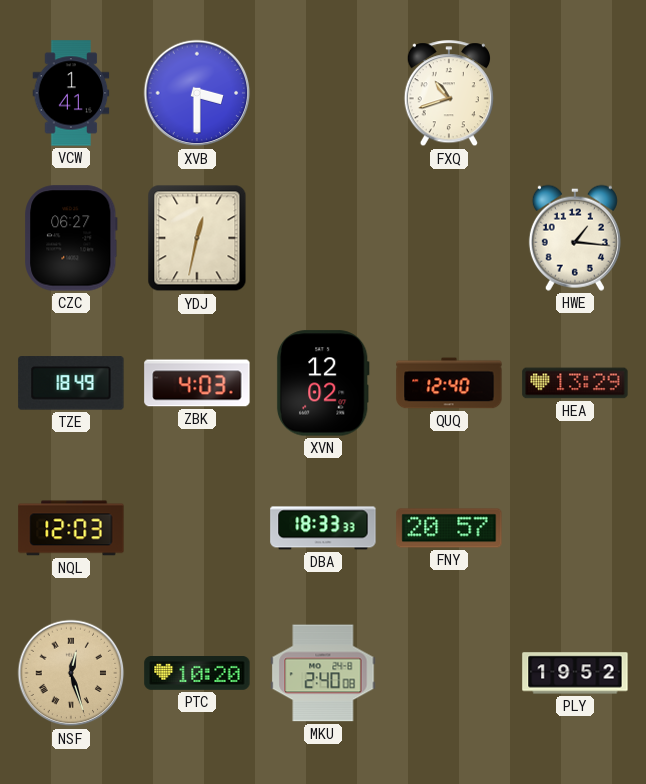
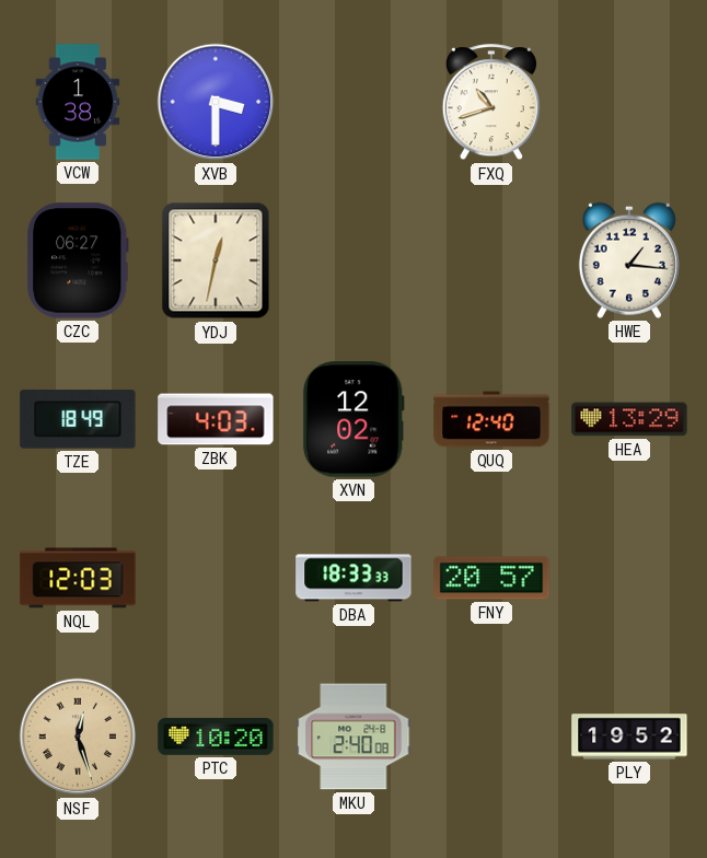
VCW: 1:41 -> 1:38 (78, 102)
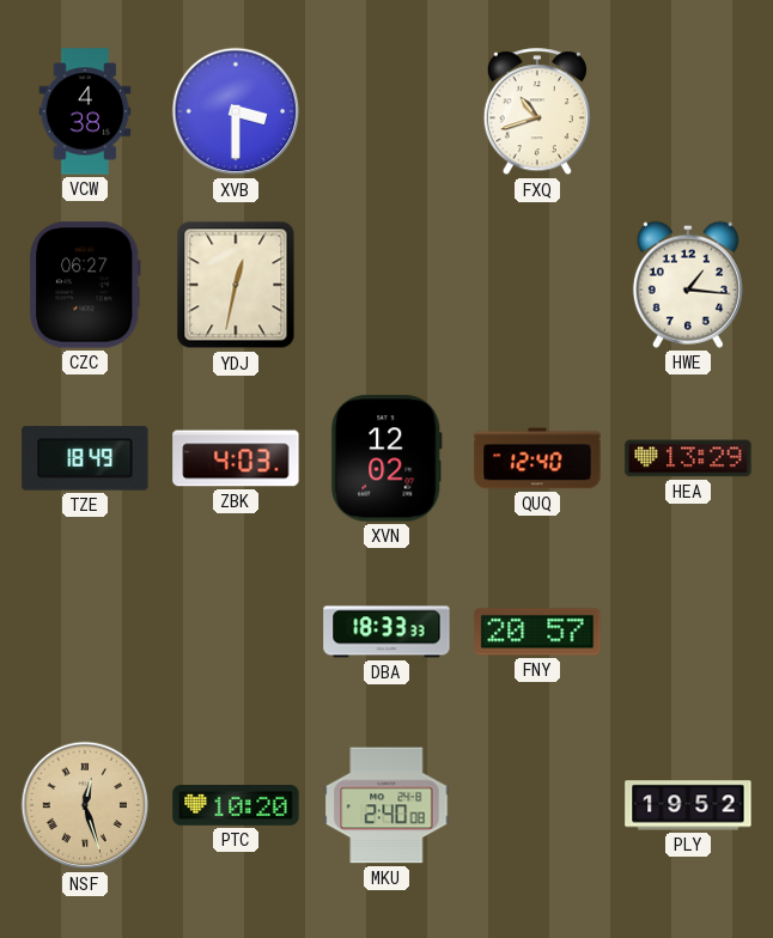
VCW: 1:38 -> 4:38 (85, 111)
NQL: 12:03 -> none (78, 578)
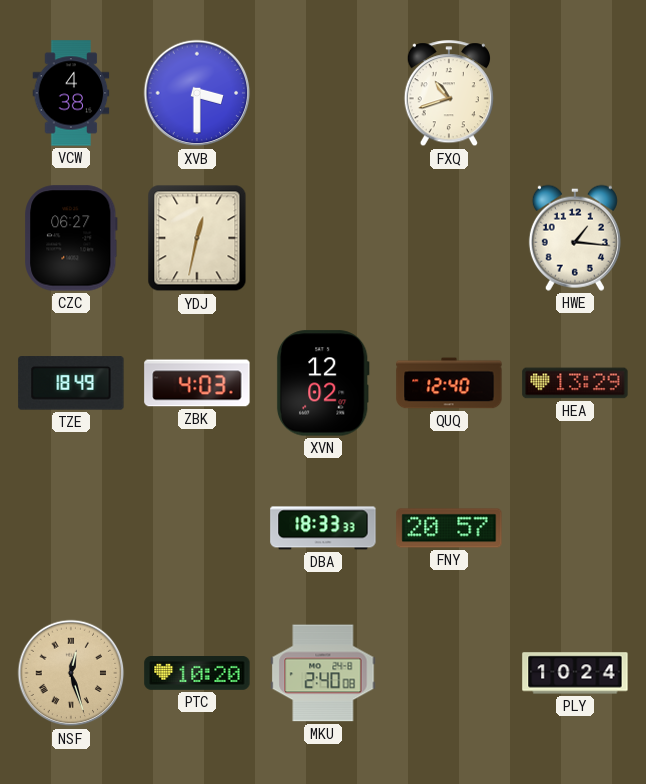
PLY: 19:52 -> 10:24 (575, 673)
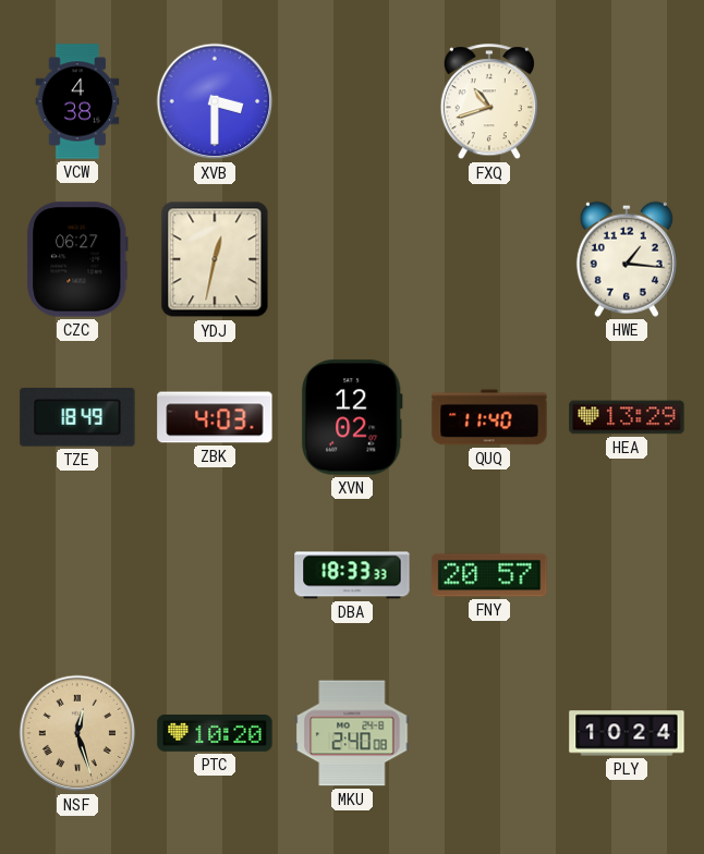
QUQ: 12:40 -> 11:40 (489, 417)
